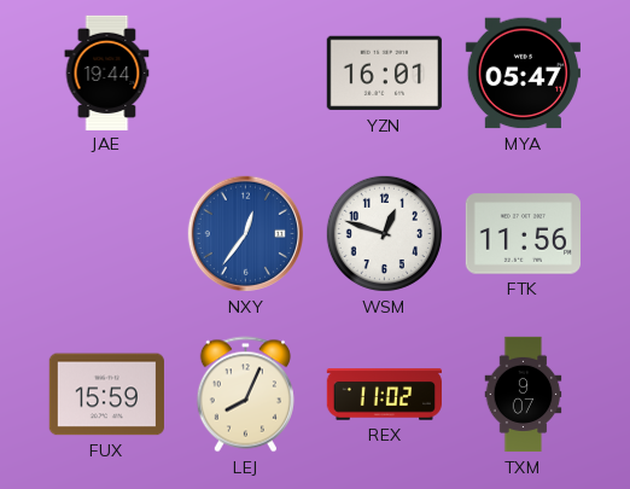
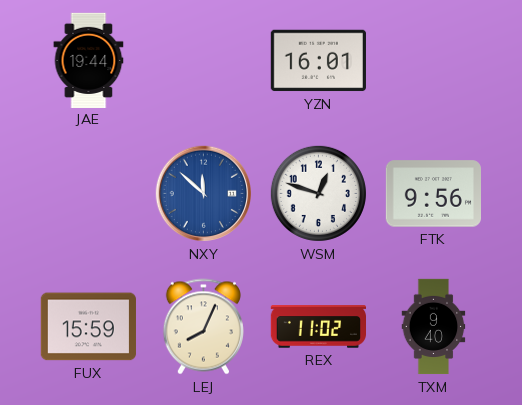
MYA: 05:47 -> none (523, 74)
NXY: 12:36 -> 11:52 (204, 194)
FTK: 11:56 -> 9:56 (433, 194)
TXM: 9:07 -> 9:40 (434, 327)
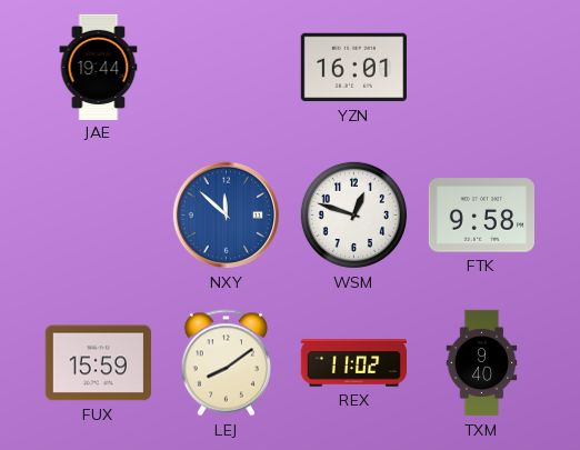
FTK: 9:56 -> 9:58 (481, 216)
LEJ: 8:04 -> 8:09 (226, 363)
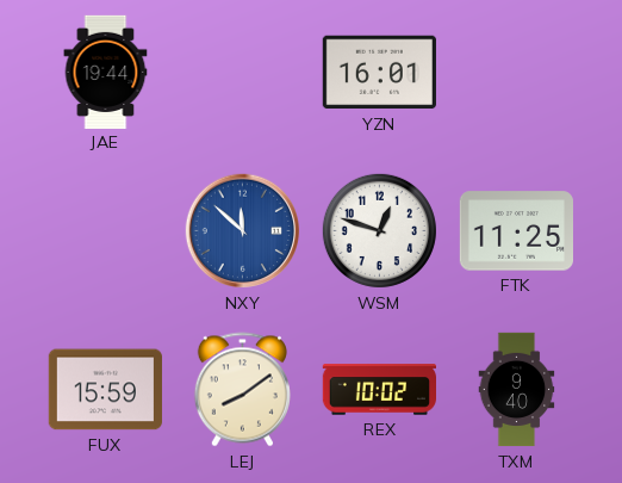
FTK: 9:58 -> 11:25 (516, 231)
REX: 11:02 -> 10:02 (379, 390)
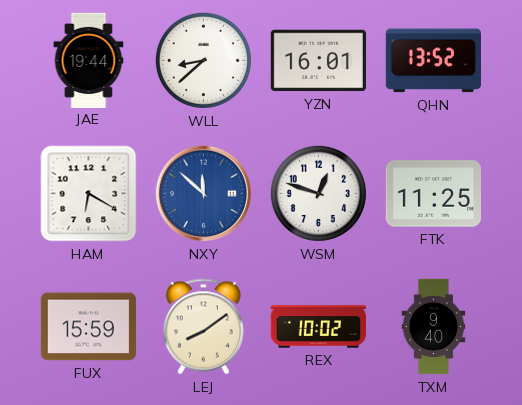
WLL: none -> 8:38 (203, 60)
QHN: none -> 13:52 (433, 61)
HAM: none -> 6:20 (89, 194)
